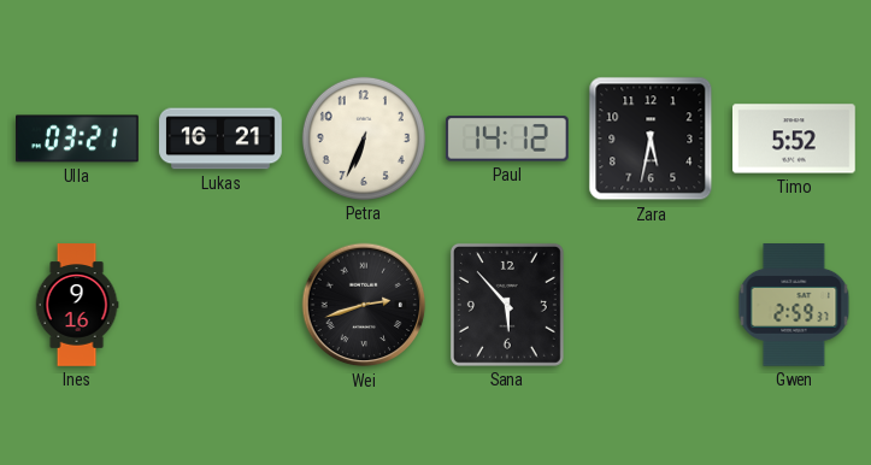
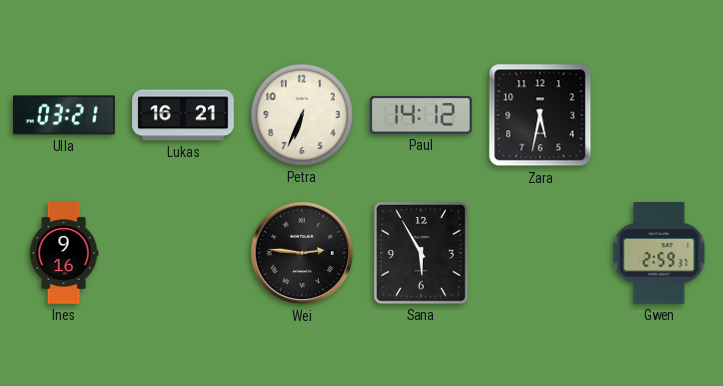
Timo: 5:52 -> none (795, 139)
Wei: 2:42 -> 2:46 (302, 253)
Sana: 5:53 -> 5:55 (421, 253)
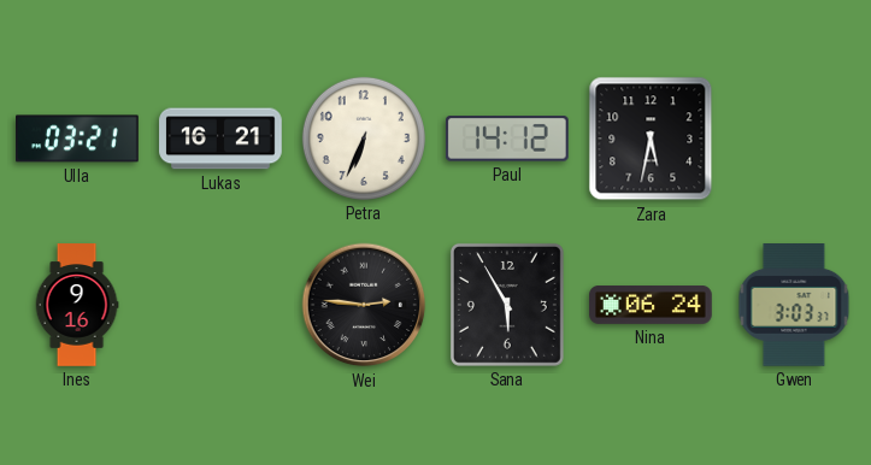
Nina: none -> 06:24 (651, 306)
Gwen: 2:59 -> 3:03 (794, 306)
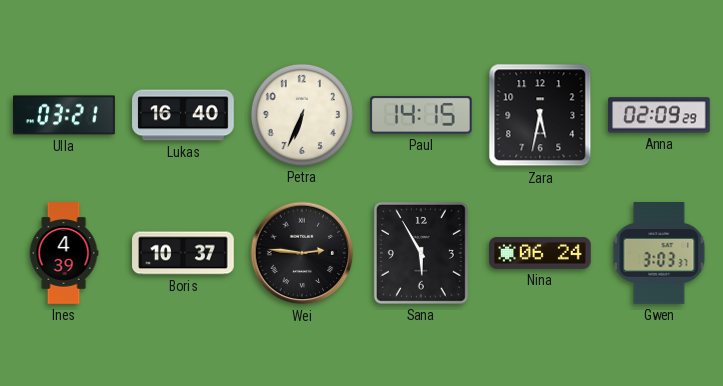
Lukas: 16:21 -> 16:40 (183, 115)
Paul: 14:12 -> 14:15 (421, 115)
Anna: none -> 02:09 (660, 115)
Ines: 9:16 -> 4:39 (64, 253)
Boris: none -> 10:37 (183, 253)
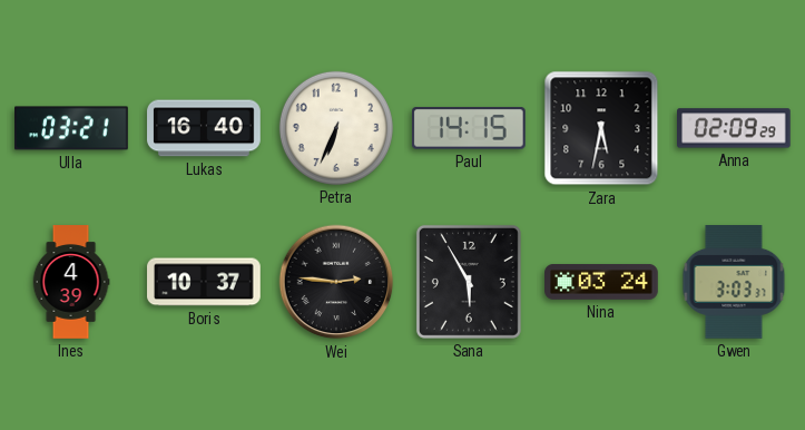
Nina: 06:24 -> 03:24 (601, 283)
